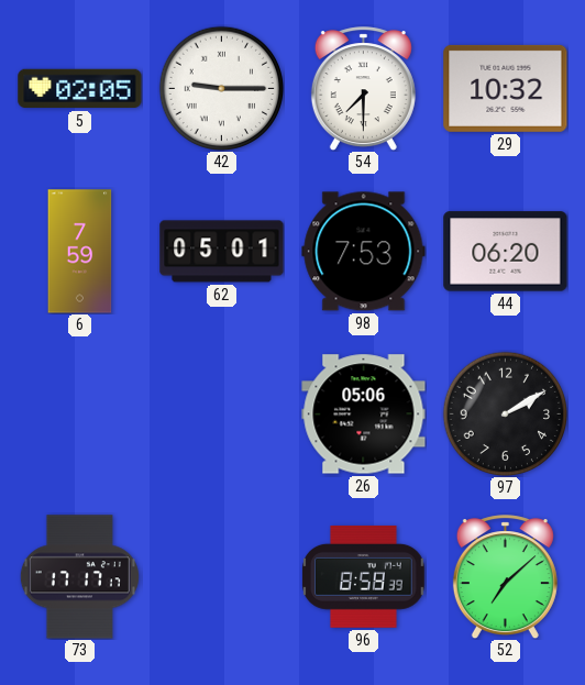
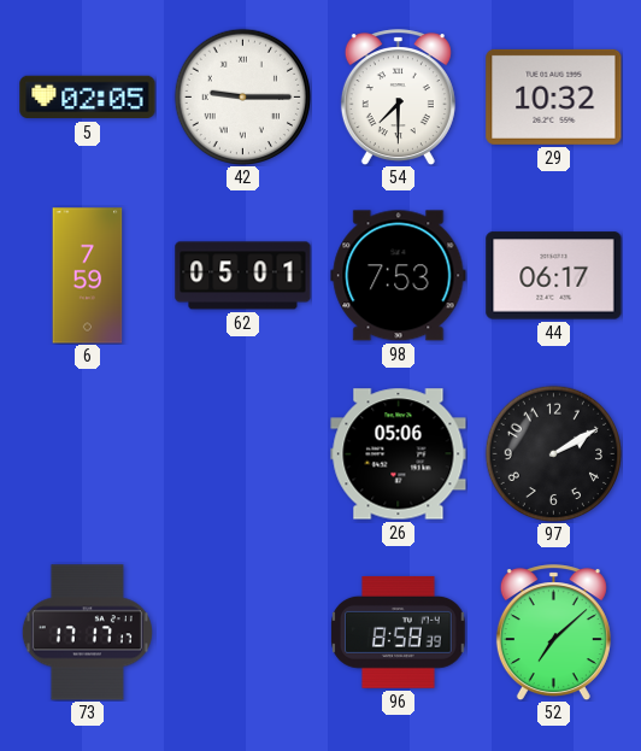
44: 06:20 -> 06:17 (554, 276)
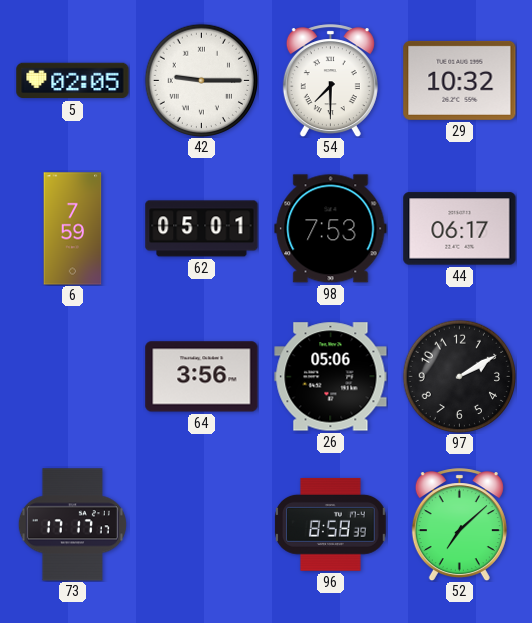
64: none -> 3:56 (202, 377)
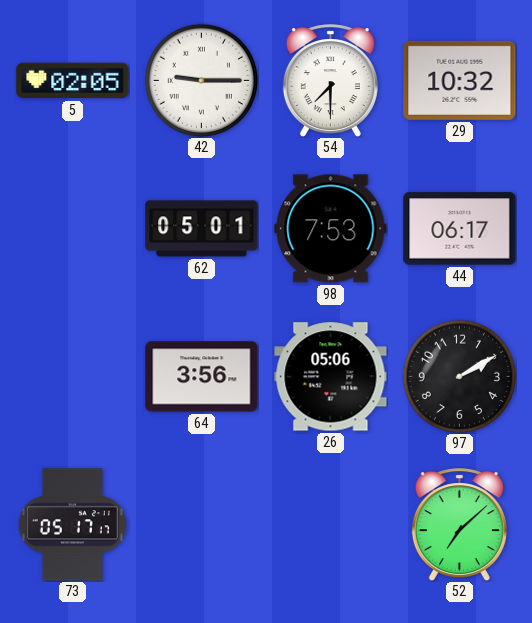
6: 7:59 -> none (73, 229)
73: 17:17 -> 05:17 (72, 525)
96: 8:58 -> none (331, 524)
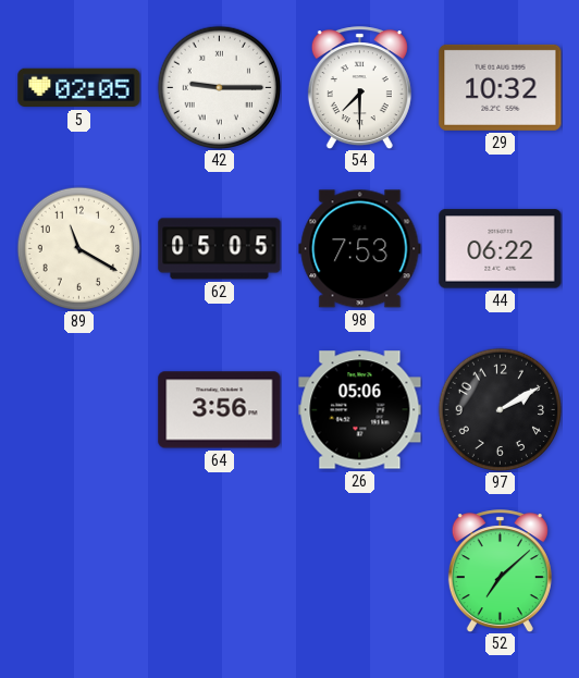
89: none -> 11:20 (78, 248)
62: 05:01 -> 05:05 (220, 249)
44: 06:17 -> 06:22 (501, 249)
73: 05:17 -> none (72, 525)
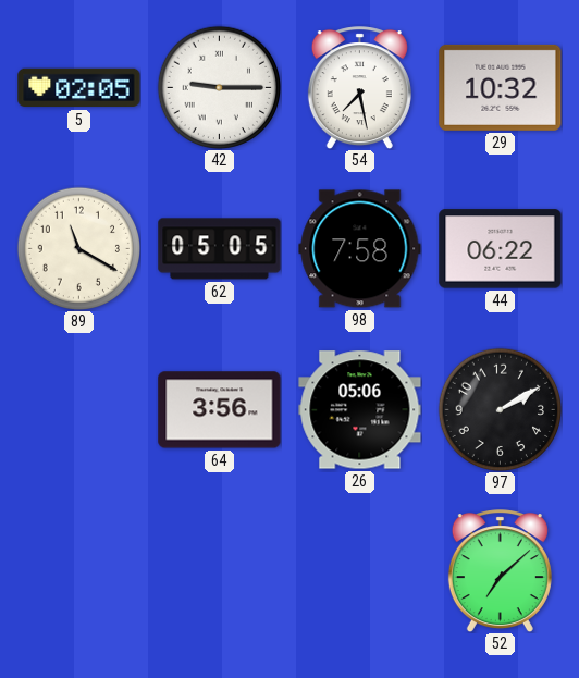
54: 7:30 -> 7:28 (359, 88)
98: 7:53 -> 7:58 (360, 249)
